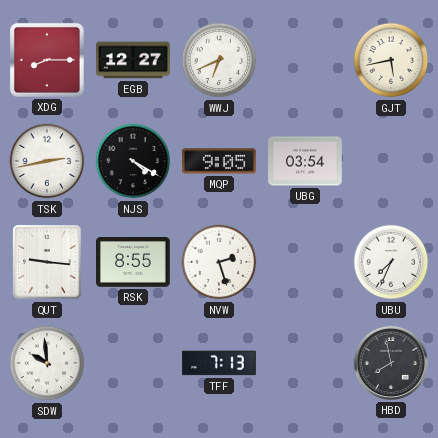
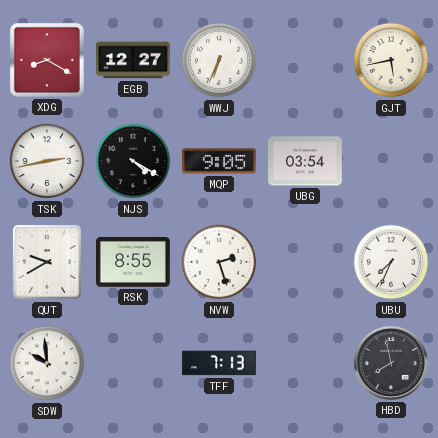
XDG: 8:15 -> 8:20 (47, 60)
WWJ: 6:41 -> 6:34 (219, 60)
QUT: 9:16 -> 9:40 (47, 262)
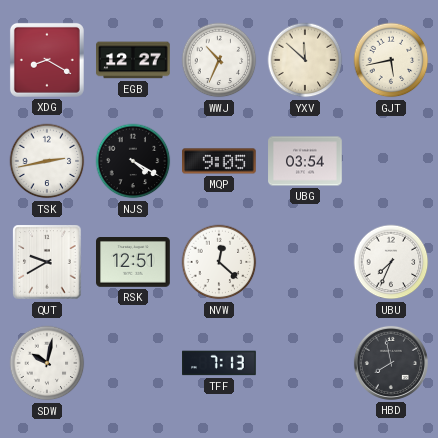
WWJ: 6:34 -> 10:34 (219, 60)
YXV: none -> 11:52 (305, 60)
RSK: 8:55 -> 12:51 (133, 263)
NVW: 2:27 -> 12:22 (219, 262)
SDW: 9:59 -> 10:02 (47, 363)
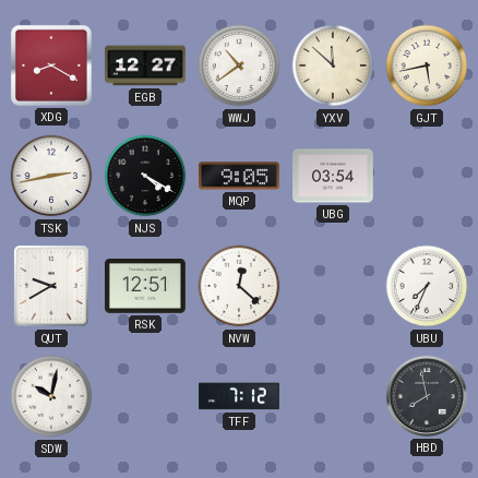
WWJ: 10:34 -> 10:39 (239, 65)
TFF: 7:13 -> 7:12 (239, 396)
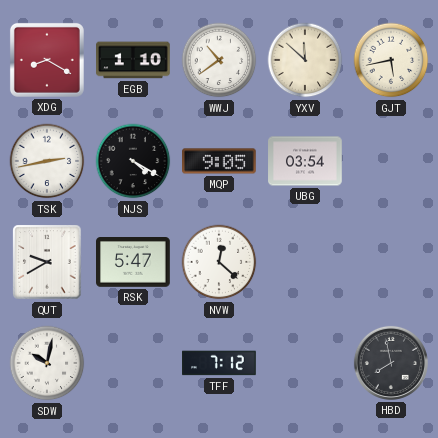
EGB: 12:27 -> 1:10 (133, 60)
RSK: 12:51 -> 5:47 (133, 263)
UBU: 7:34 -> none (427, 286)
